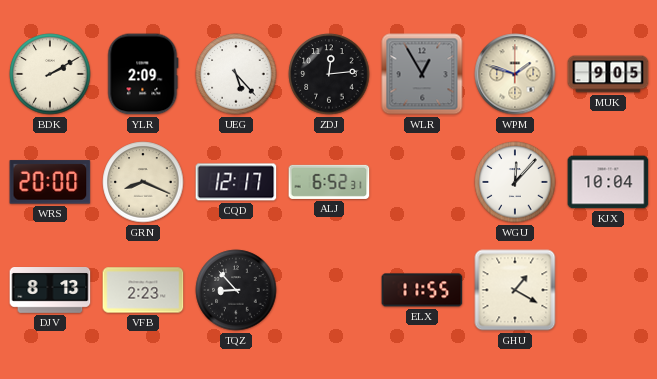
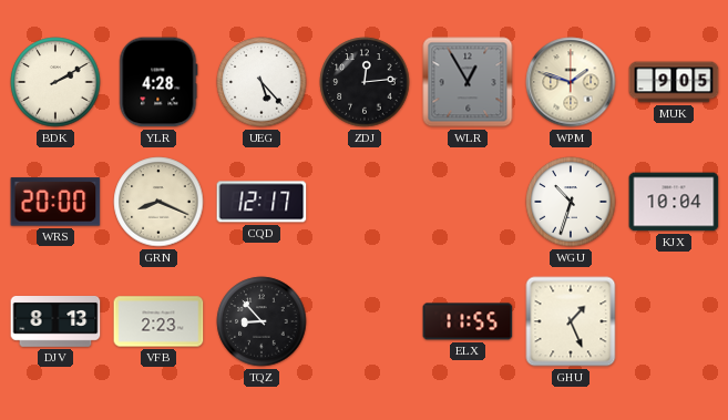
YLR: 2:09 -> 4:28 (158, 82)
ALJ: 6:52 -> none (329, 182)
WGU: 12:07 -> 10:33 (571, 202)
GHU: 1:20 -> 1:26 (571, 321)
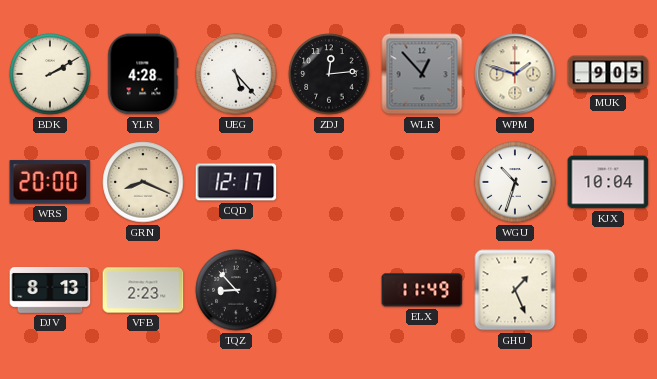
WLR: 12:55 -> 12:53 (422, 74)
ELX: 11:55 -> 11:49 (422, 290)
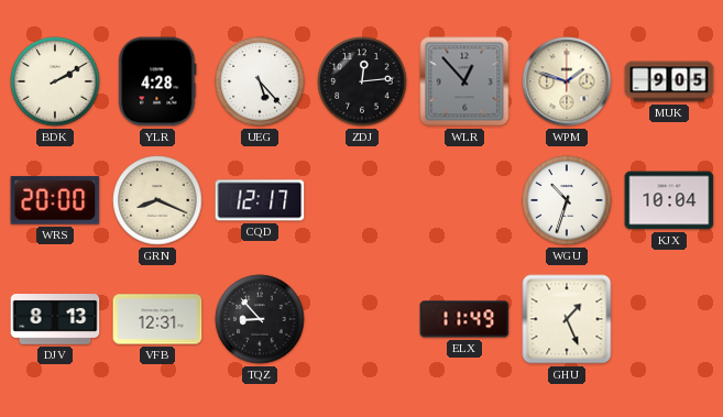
VFB: 2:23 -> 12:31 (157, 319)
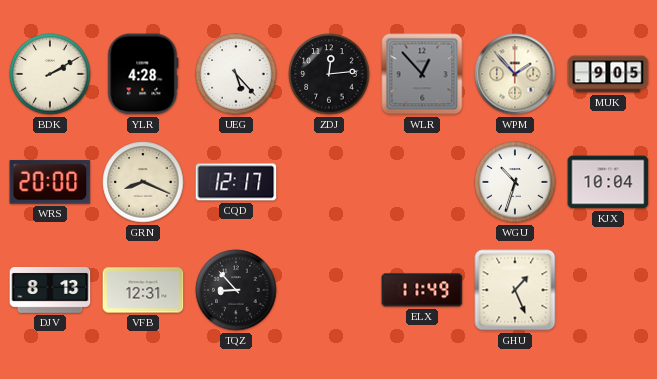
WPM: 1:48 -> 1:53 (515, 74)
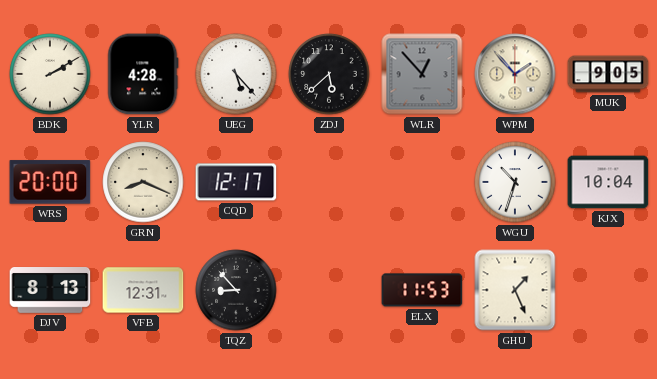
ZDJ: 12:14 -> 5:38 (329, 74)
ELX: 11:49 -> 11:53 (422, 290)
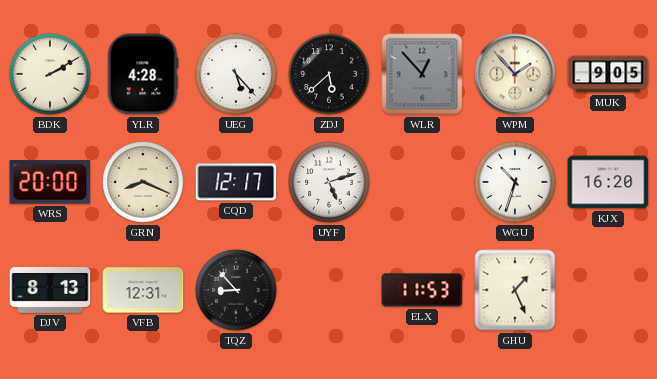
UYF: none -> 5:12 (329, 182)
KJX: 10:04 -> 16:20 (608, 182)
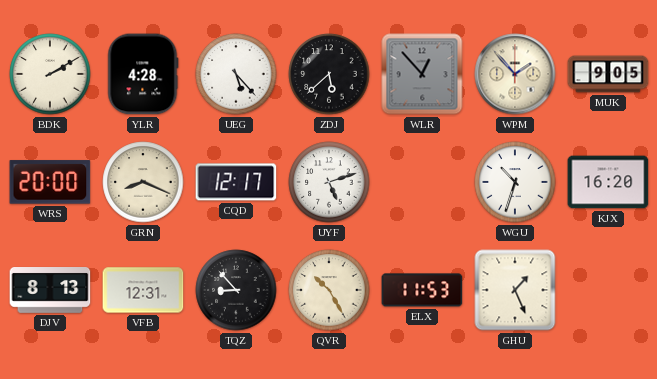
QVR: none -> 10:25 (329, 290)
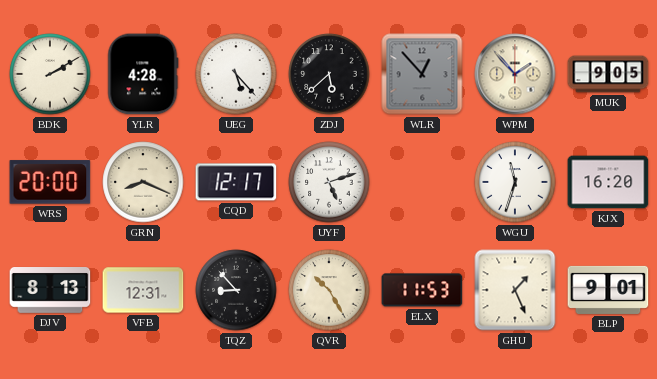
WGU: 10:33 -> 11:33 (515, 182)
BLP: none -> 9:01 (608, 290)
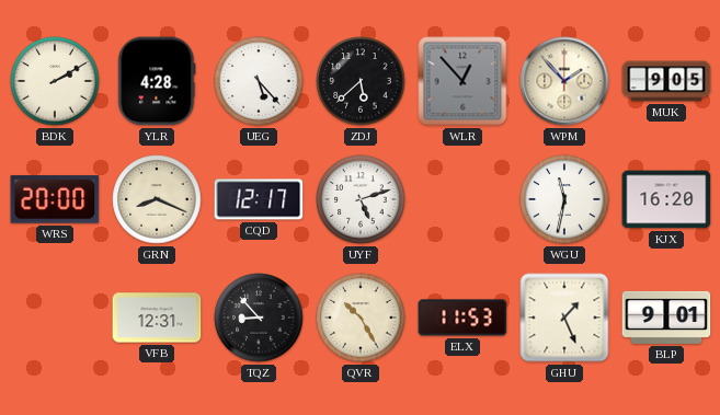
WGU: 11:33 -> 11:32 (564, 199)
DJV: 8:13 -> none (50, 291)
